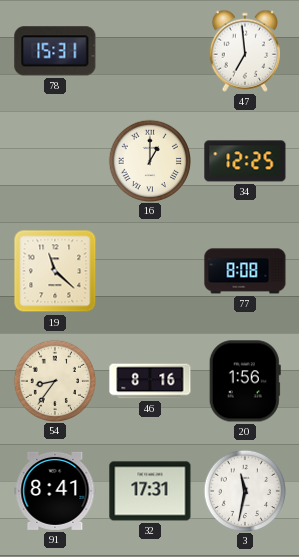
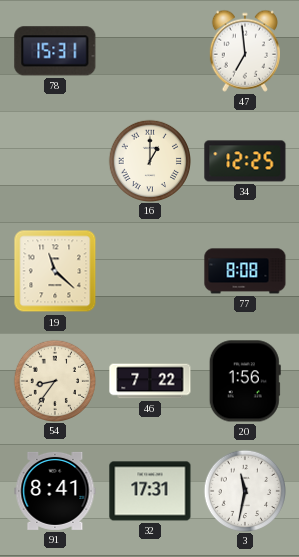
46: 8:16 -> 7:22 (150, 381)
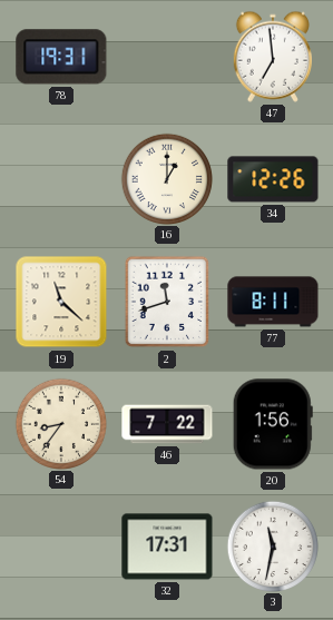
78: 15:31 -> 19:31 (61, 57)
34: 12:25 -> 12:26 (273, 179)
2: none -> 11:42 (167, 302)
77: 8:08 -> 8:11 (273, 302)
91: 8:41 -> none (55, 491)
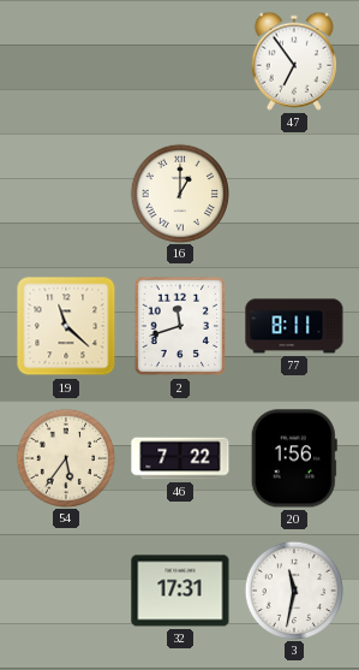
78: 19:31 -> none (61, 57)
47: 6:59 -> 6:54 (294, 61)
34: 12:26 -> none (273, 179)
54: 8:36 -> 5:36 (65, 457)
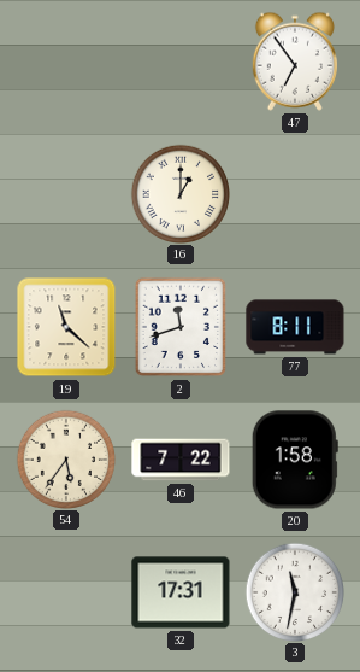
20: 1:56 -> 1:58 (295, 460)
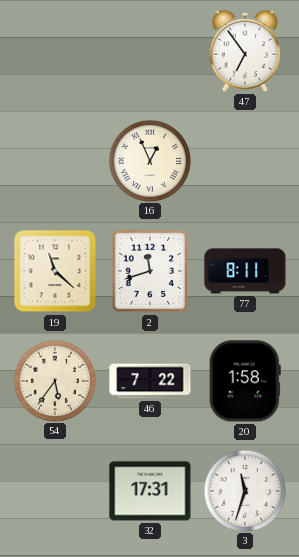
16: 1:00 -> 12:56 (149, 160)
3: 11:32 -> 11:33 (244, 490)
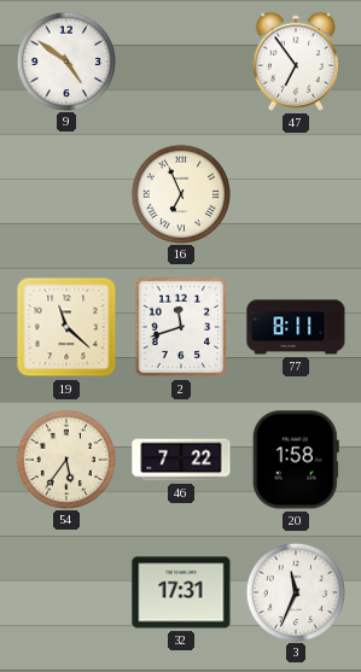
9: none -> 4:51 (65, 60)
16: 12:56 -> 6:56 (180, 193)
3: 11:33 -> 11:34 (295, 591)
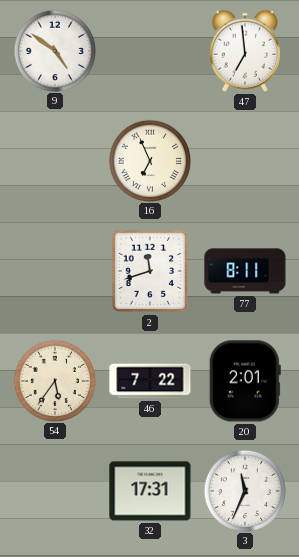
47: 6:54 -> 6:59 (245, 51)
19: 11:22 -> none (66, 327)
20: 1:58 -> 2:01 (245, 381)
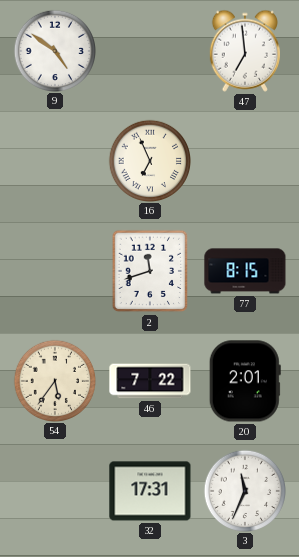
77: 8:11 -> 8:15 (245, 271)
